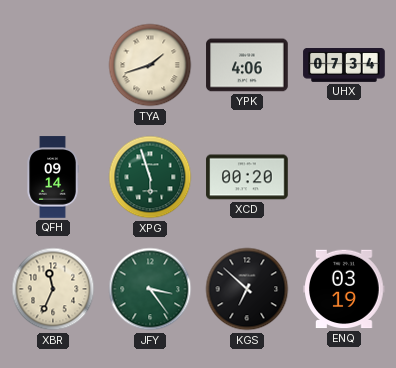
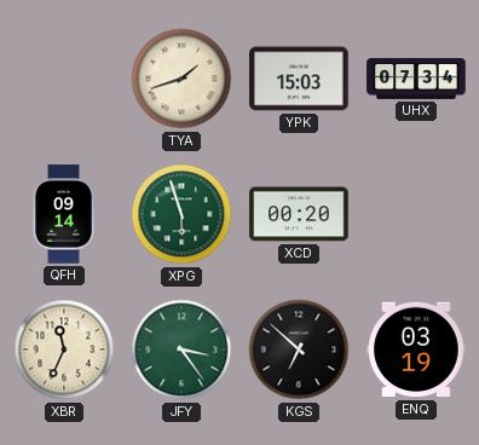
YPK: 4:06 -> 15:03 (299, 79)
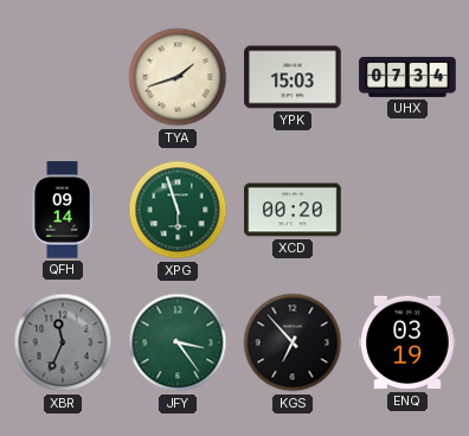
XBR dial: cream -> grey (63, 342)
KGS: 6:52 -> 6:53 (293, 342)
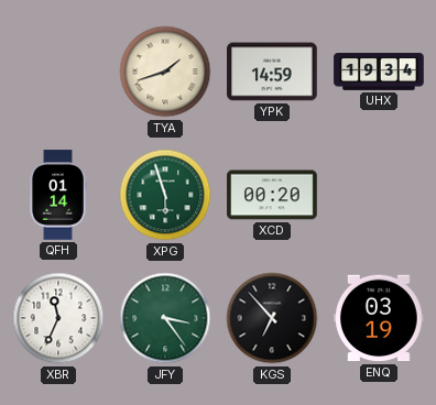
YPK: 15:03 -> 14:59 (272, 72)
UHX: 07:34 -> 19:34 (379, 73)
QFH: 09:14 -> 01:14 (58, 195)
XBR dial: grey -> white (58, 318)
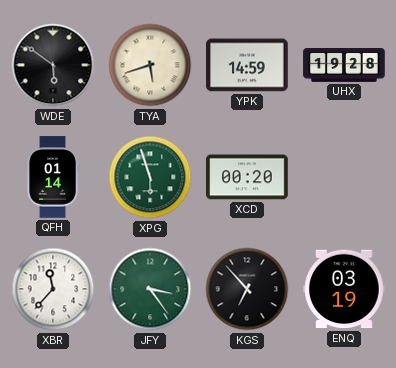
WDE: none -> 5:51 (53, 65)
TYA: 1:42 -> 5:42 (150, 65)
UHX: 19:34 -> 19:28 (344, 66)
XBR: 11:34 -> 11:37 (53, 289)
